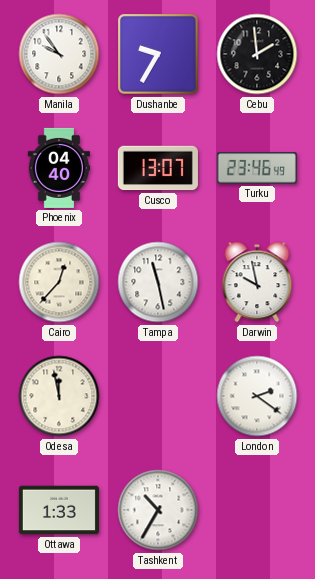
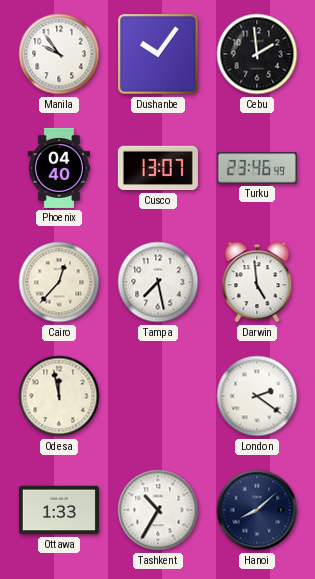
Dushanbe: 9:35 -> 10:06 (158, 54)
Tampa: 11:28 -> 7:28 (158, 282)
Darwin: 9:58 -> 4:59 (257, 282)
Hanoi: none -> 8:08 (257, 510)
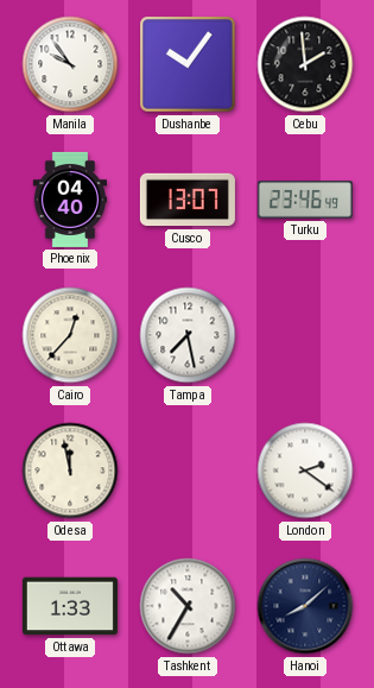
Darwin: 4:59 -> none (257, 282)
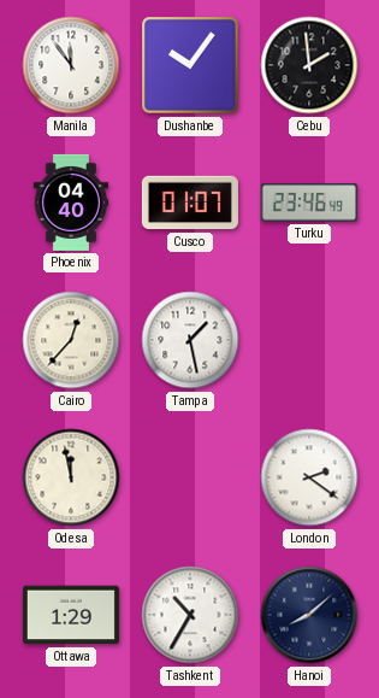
Manila: 9:54 -> 11:54 (71, 65)
Cusco: 13:07 -> 01:07 (190, 203)
Tampa: 7:28 -> 1:28 (190, 340)
Ottawa: 1:33 -> 1:29 (71, 615)
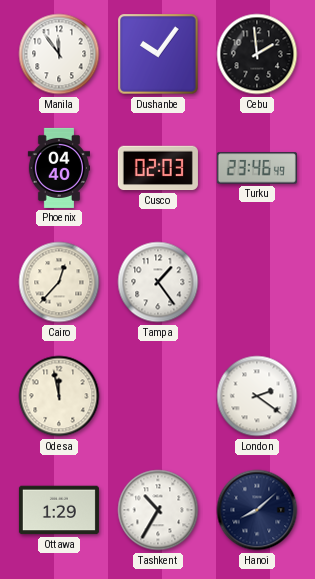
Cusco: 01:07 -> 02:03 (158, 168)
Tampa: 1:28 -> 1:24 (158, 282)
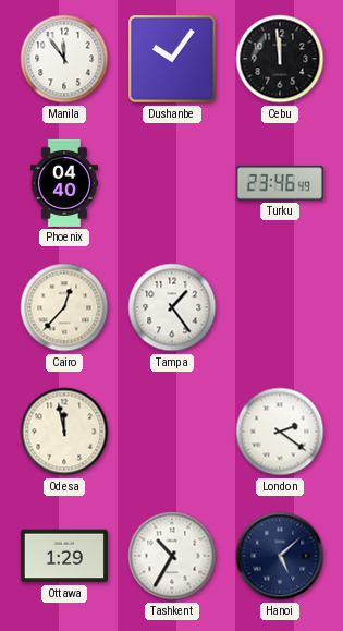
Cebu: 1:59 -> 11:59 (280, 59)
Cusco: 02:03 -> none (158, 168)
Hanoi: 8:08 -> 5:08 (280, 556)
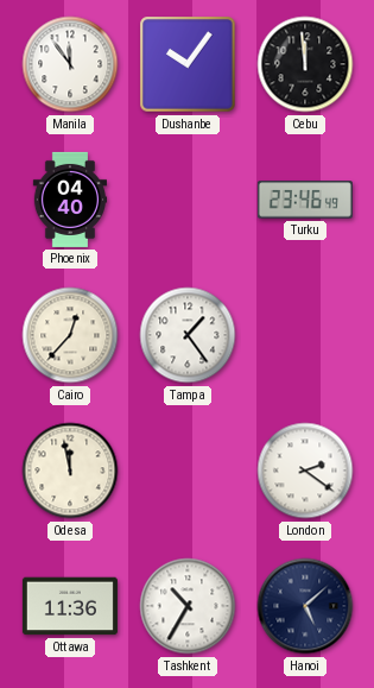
Ottawa: 1:29 -> 11:36 (70, 606)
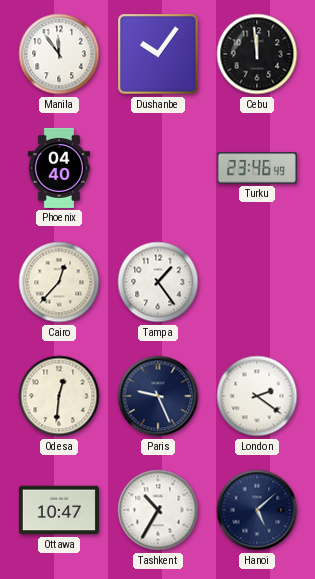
Odesa: 11:58 -> 12:31 (59, 396)
Paris: none -> 9:26 (158, 396)
Ottawa: 11:36 -> 10:47 (59, 510)
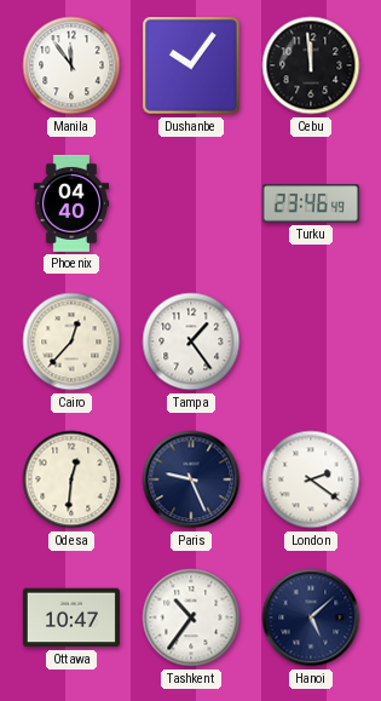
Tashkent: 10:35 -> 10:36 (191, 617)
